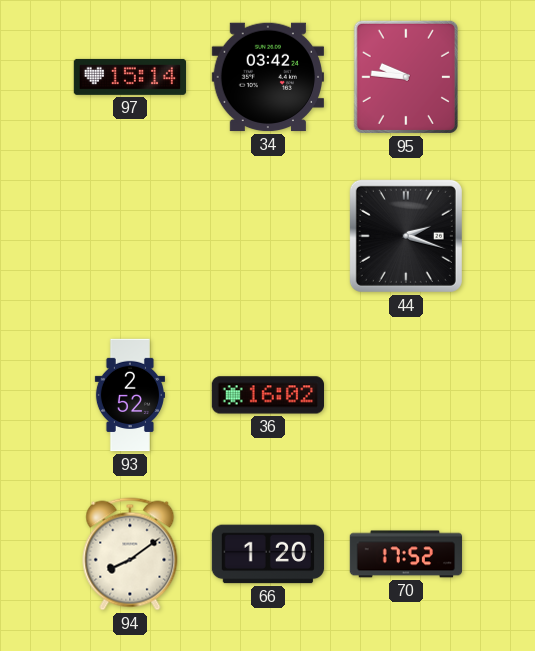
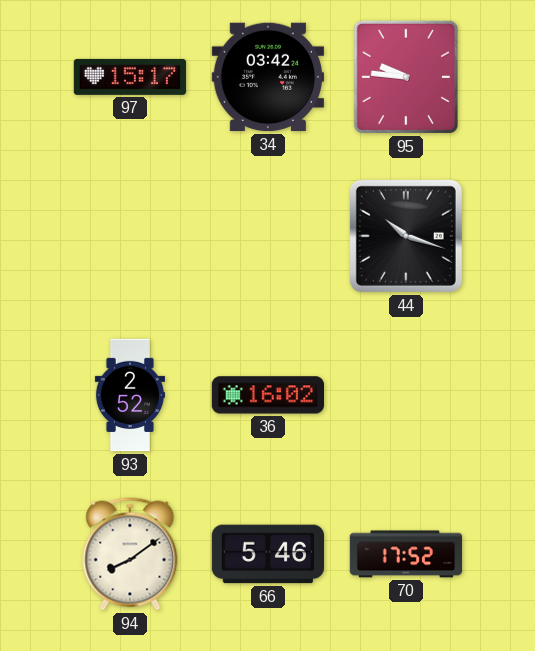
97: 15:14 -> 15:17 (130, 77)
44: 2:18 -> 10:18 (406, 236)
66: 1:20 -> 5:46 (268, 554)
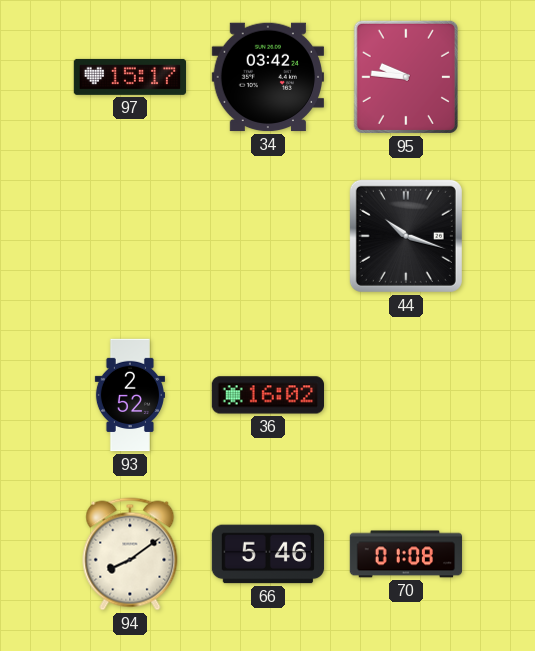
70: 17:52 -> 01:08 (406, 554)
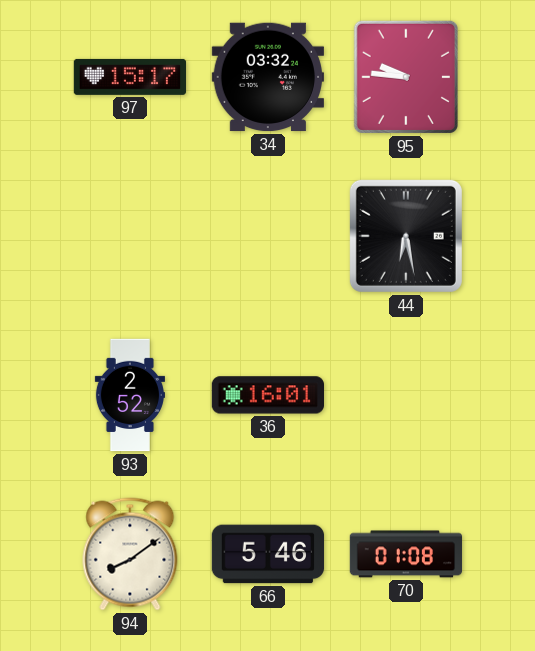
34: 03:42 -> 03:32 (267, 77)
44: 10:18 -> 6:28 (406, 236)
36: 16:02 -> 16:01 (267, 395)
